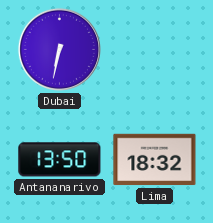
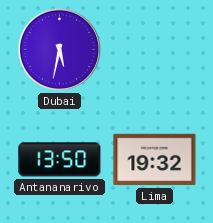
Dubai: 6:32 -> 5:32 (59, 49)
Lima: 18:32 -> 19:32 (155, 160)
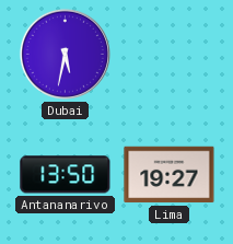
Lima: 19:32 -> 19:27 (170, 175)
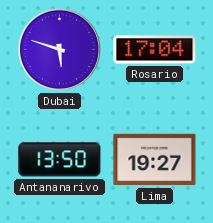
Dubai: 5:32 -> 5:48 (59, 49)
Rosario: none -> 17:04 (155, 50)
